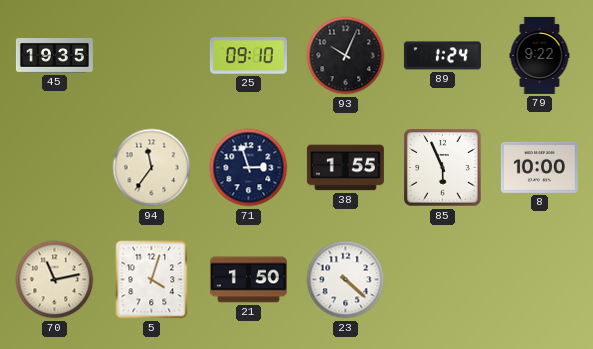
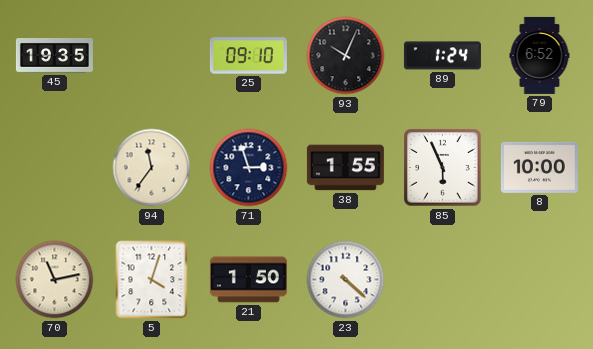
79: 9:22 -> 6:52 (540, 55)
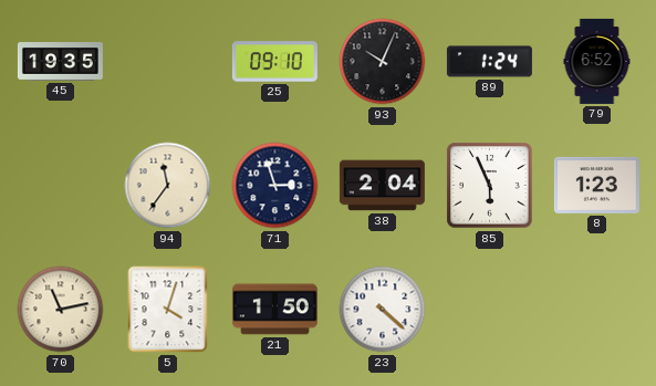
38: 1:55 -> 2:04 (382, 186)
8: 10:00 -> 1:23 (596, 185)
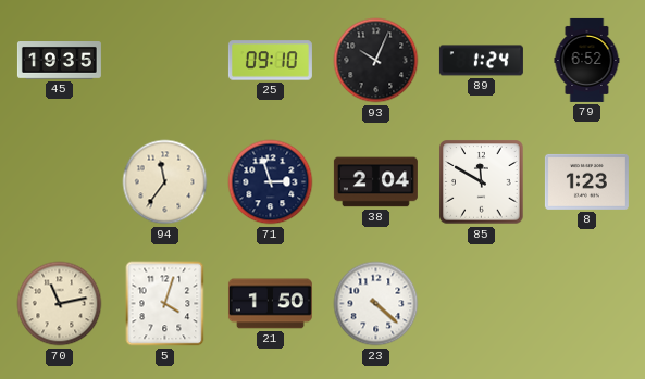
85: 5:56 -> 11:50 (482, 182)
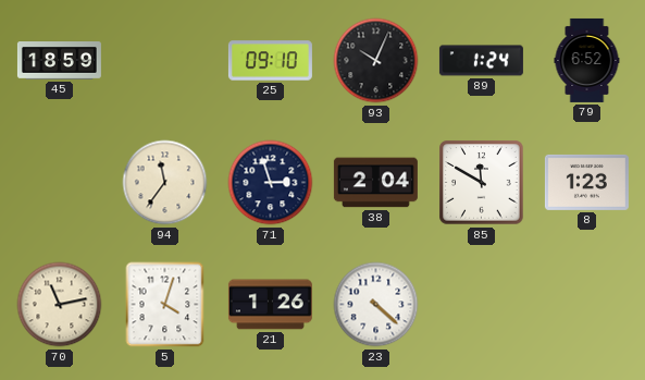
45: 19:35 -> 18:59 (59, 61)
21: 1:50 -> 1:26 (270, 305)
